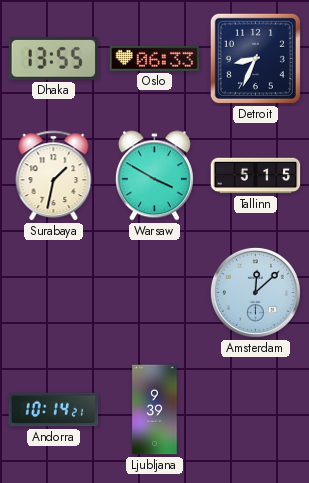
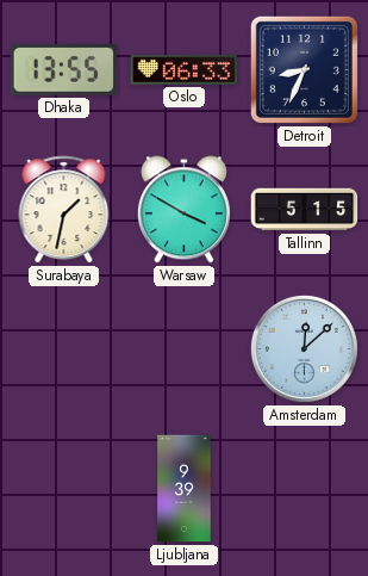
Andorra: 10:14 -> none (54, 410)
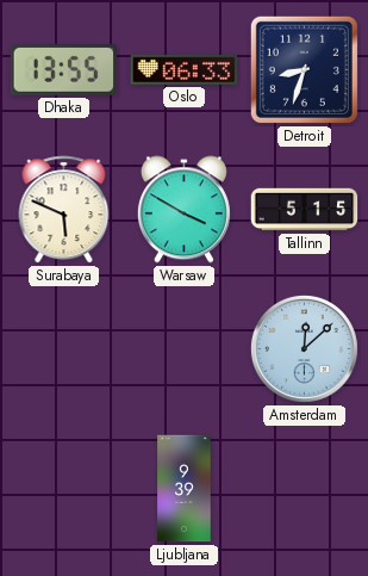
Detroit: 8:34 -> 8:33 (304, 69)
Surabaya: 1:32 -> 5:49 (64, 210)
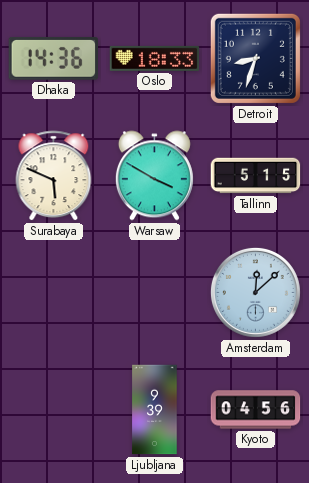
Dhaka: 13:55 -> 14:36 (54, 59)
Oslo: 06:33 -> 18:33 (155, 58)
Kyoto: none -> 04:56 (256, 410)
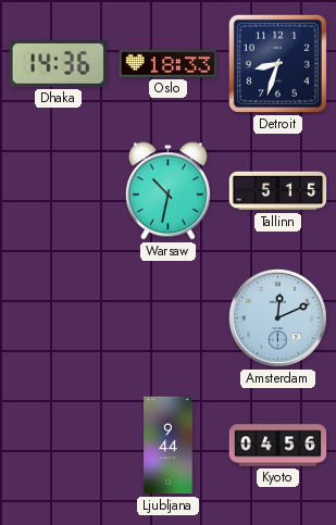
Surabaya: 5:49 -> none (54, 176)
Warsaw: 3:50 -> 10:32 (167, 191)
Amsterdam: 12:08 -> 12:11 (277, 317)
Ljubljana: 9:39 -> 9:44 (169, 446)
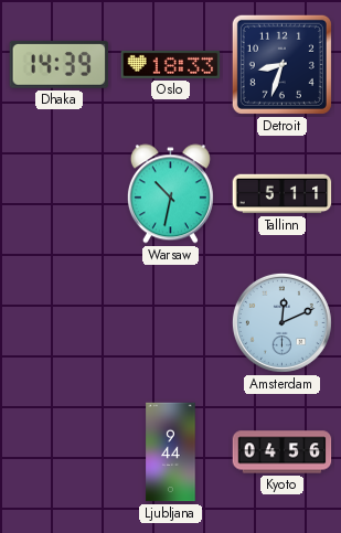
Dhaka: 14:36 -> 14:39 (60, 65)
Tallinn: 5:15 -> 5:11 (283, 194)
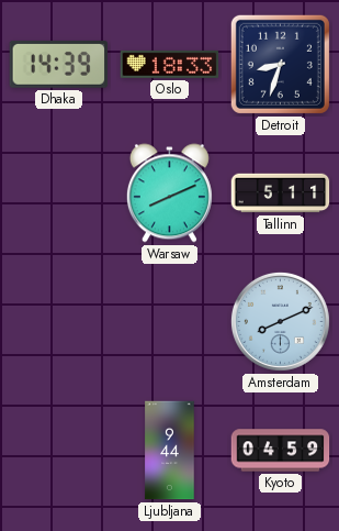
Warsaw: 10:32 -> 8:11 (169, 193)
Amsterdam: 12:11 -> 8:11 (280, 321)
Kyoto: 04:56 -> 04:59 (281, 451)
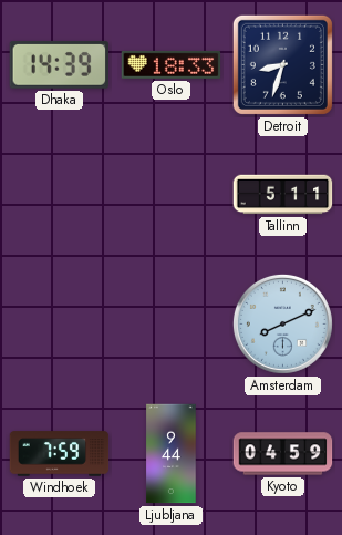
Warsaw: 8:11 -> none (169, 193)
Windhoek: none -> 7:59 (60, 454)
